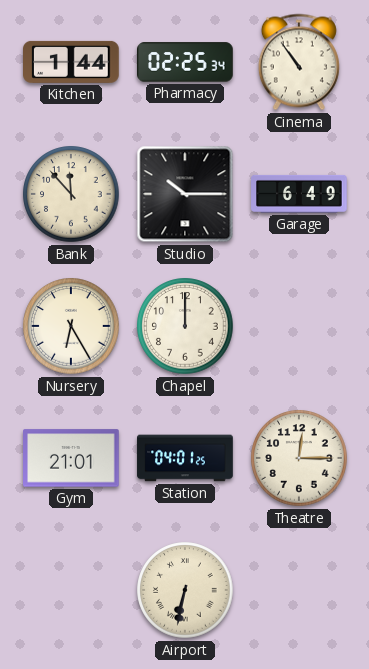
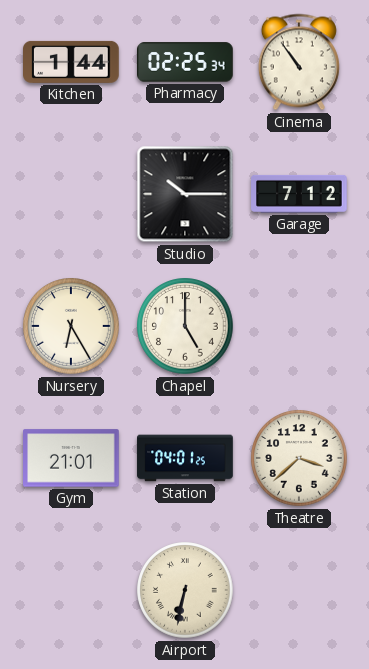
Bank: 11:53 -> none (71, 194)
Garage: 6:49 -> 7:12 (299, 194)
Chapel: 12:00 -> 5:00 (185, 326)
Theatre: 12:15 -> 3:38 (299, 458)
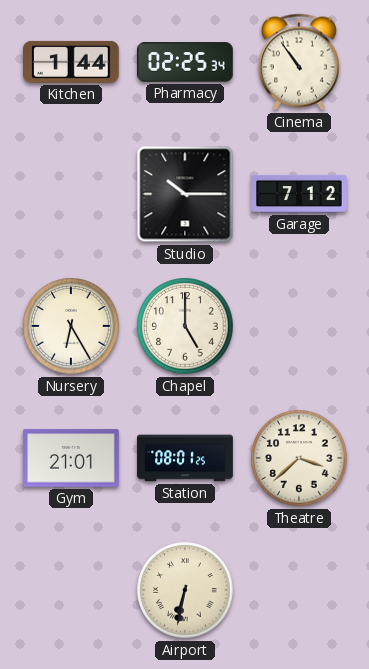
Station: 04:01 -> 08:01 (185, 458)
